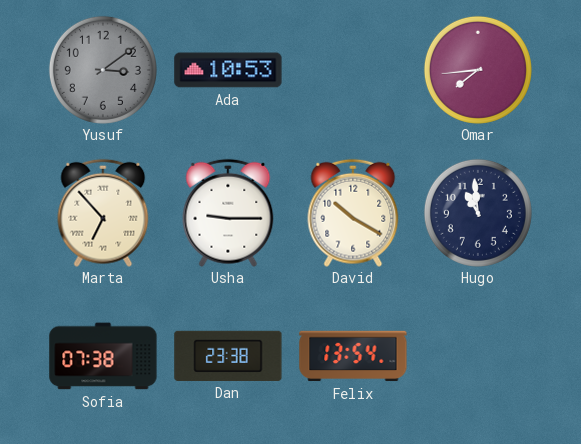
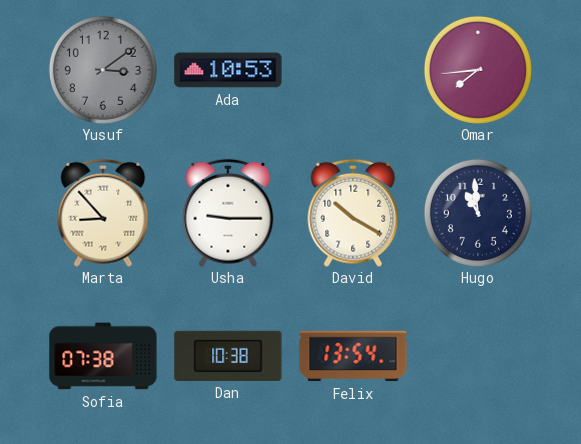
Marta: 6:53 -> 8:53 (103, 213)
Dan: 23:38 -> 10:38 (228, 356)
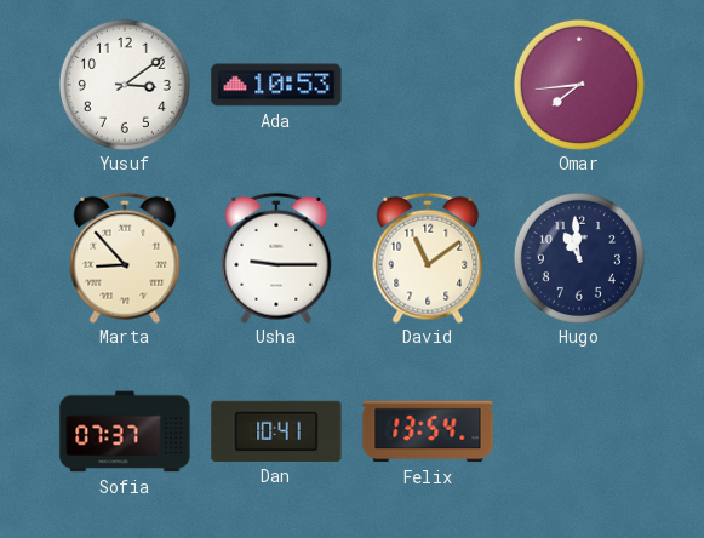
Yusuf dial: grey -> white (125, 85)
David: 10:20 -> 11:09 (428, 258)
Sofia: 07:38 -> 07:37 (125, 431)
Dan: 10:38 -> 10:41 (276, 431)
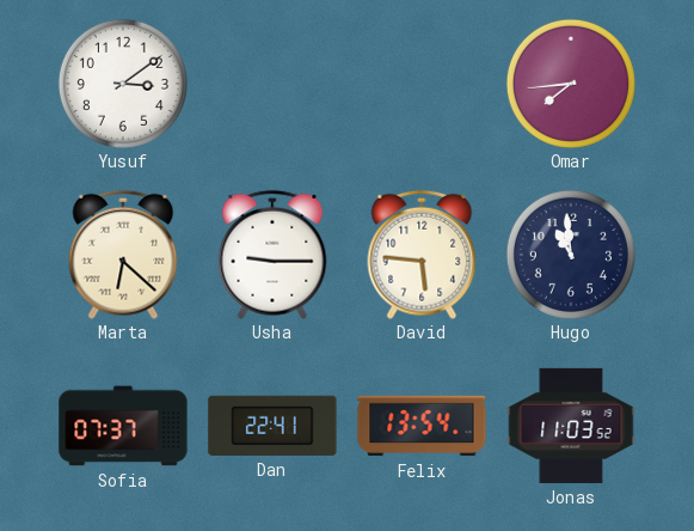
Ada: 10:53 -> none (276, 85)
Marta: 8:53 -> 6:22 (123, 255)
David: 11:09 -> 5:46 (422, 255)
Dan: 10:41 -> 22:41 (272, 426)
Jonas: none -> 11:03 (571, 426)
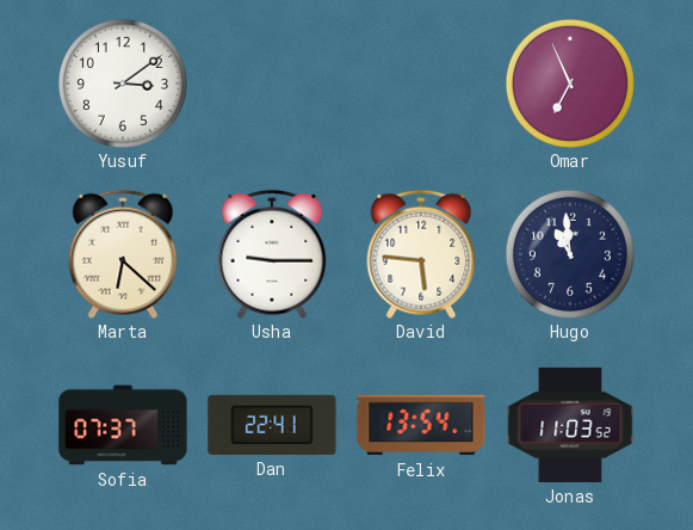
Omar: 7:44 -> 6:56 (570, 84)
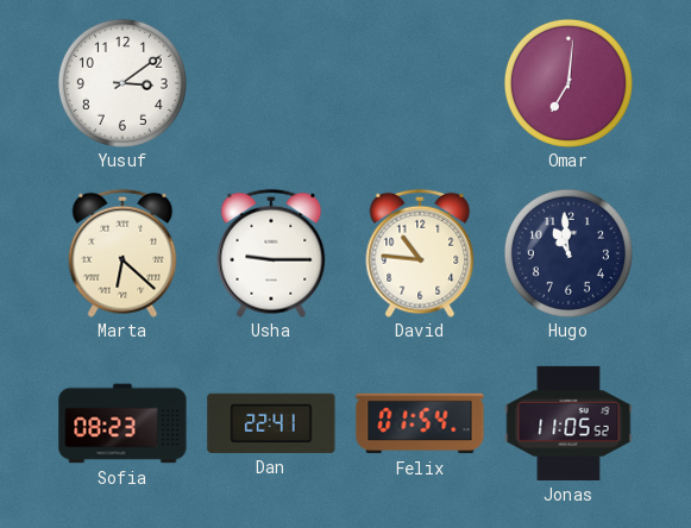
Omar: 6:56 -> 7:01 (568, 83)
David: 5:46 -> 10:46 (420, 253)
Sofia: 07:37 -> 08:23 (123, 423)
Felix: 13:54 -> 01:54 (420, 423)
Jonas: 11:03 -> 11:05 (568, 423)
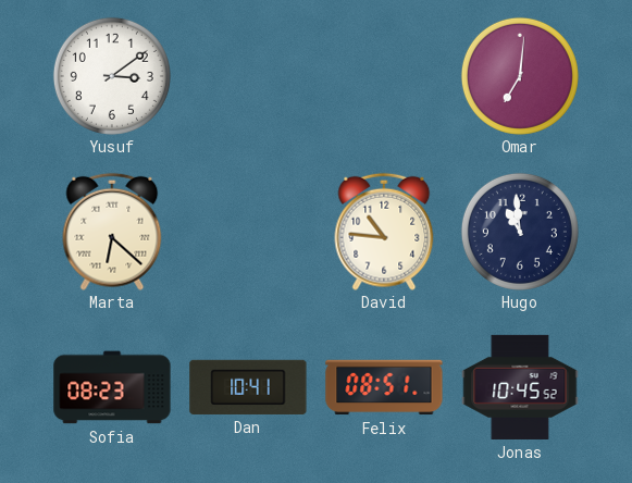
Usha: 9:15 -> none (271, 253)
Dan: 22:41 -> 10:41 (248, 387)
Felix: 01:54 -> 08:51 (384, 387)
Jonas: 11:05 -> 10:45 (520, 387)
